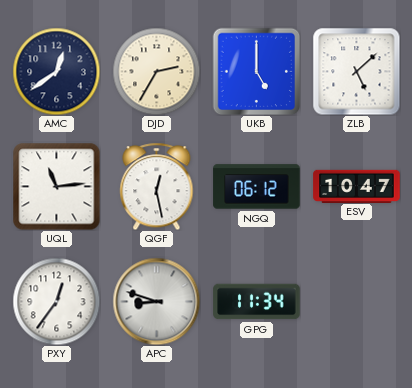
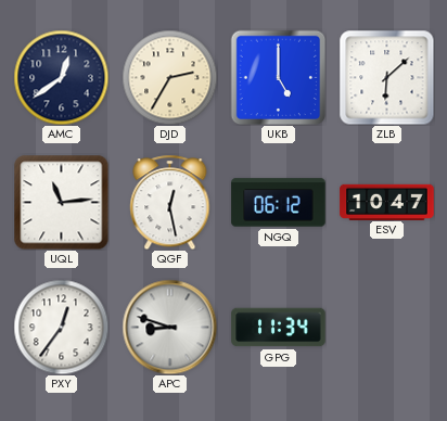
ZLB: 5:08 -> 6:08 (386, 77)
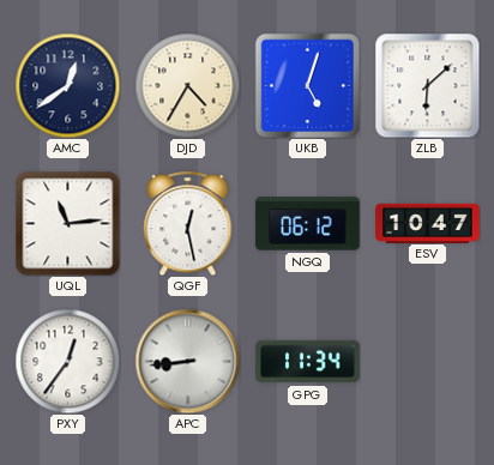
DJD: 2:35 -> 4:35 (187, 85)
UKB: 5:00 -> 5:03 (307, 85)
APC: 8:48 -> 8:44 (187, 361)
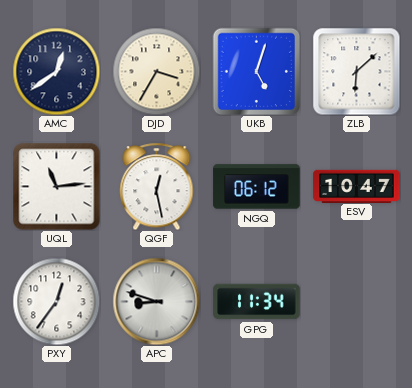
DJD: 4:35 -> 3:35 (156, 71)
APC: 8:44 -> 8:48 (156, 301)
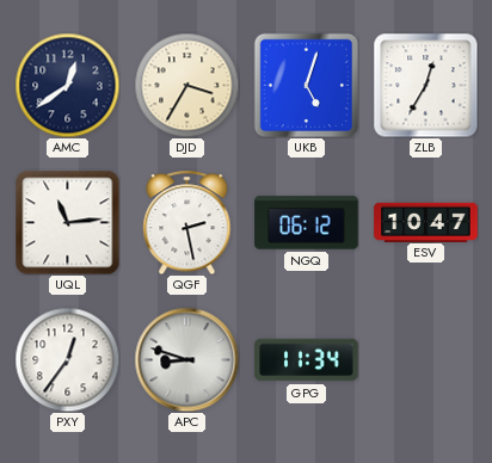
ZLB: 6:08 -> 12:35 (425, 85)
QGF: 12:28 -> 2:28 (187, 222)
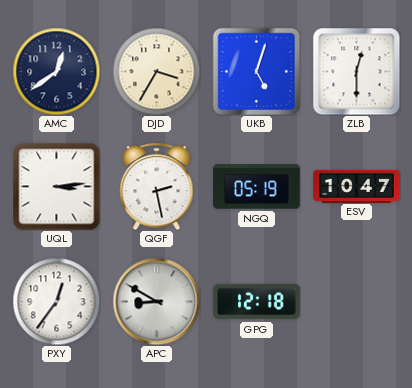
ZLB: 12:35 -> 12:30 (356, 71)
UQL: 11:14 -> 3:14 (56, 186)
NGQ: 06:12 -> 05:19 (257, 187)
APC: 8:48 -> 8:50 (156, 301)
GPG: 11:34 -> 12:18 (257, 302)
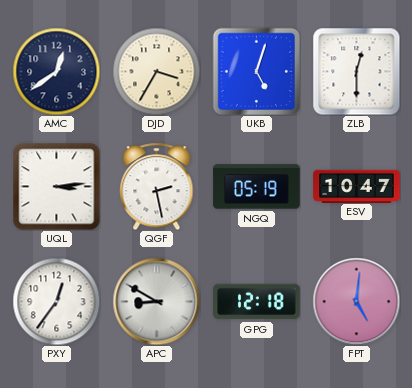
FPT: none -> 5:01 (356, 301)
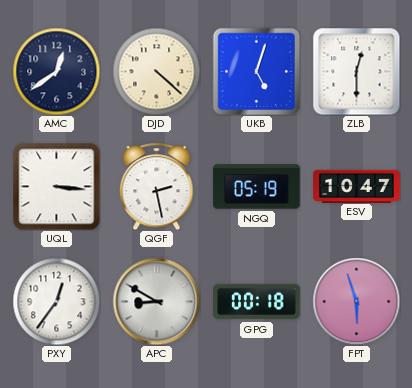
DJD: 3:35 -> 4:22 (156, 71)
UQL: 3:14 -> 3:16 (56, 186)
GPG: 12:18 -> 00:18 (257, 302)
FPT: 5:01 -> 5:57 (356, 301)
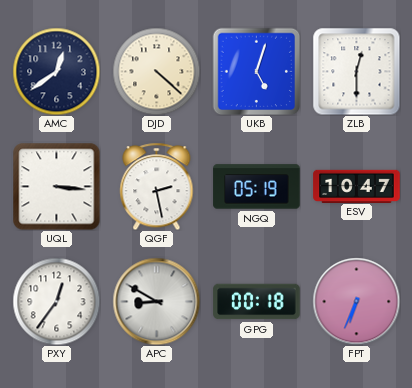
FPT: 5:57 -> 6:34 (356, 301)
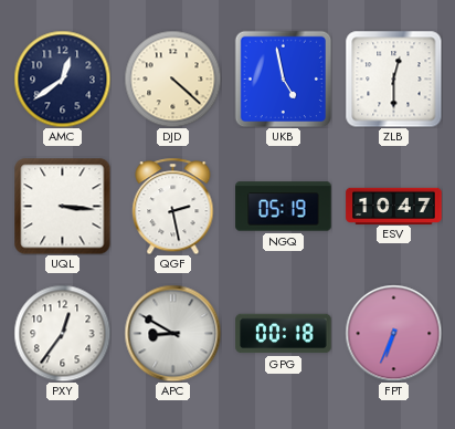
UKB: 5:03 -> 4:58 (283, 79)
